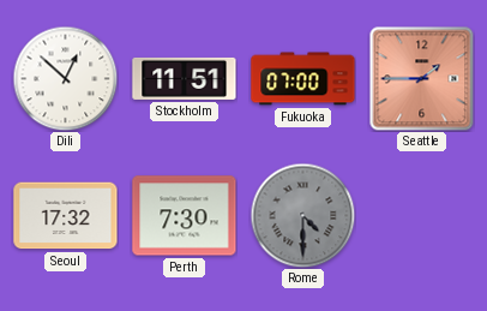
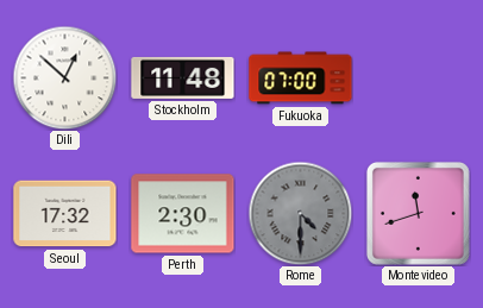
Stockholm: 11:51 -> 11:48 (183, 77)
Seattle: 1:45 -> none (421, 78)
Perth: 7:30 -> 2:30 (183, 214)
Montevideo: none -> 11:42 (418, 213)
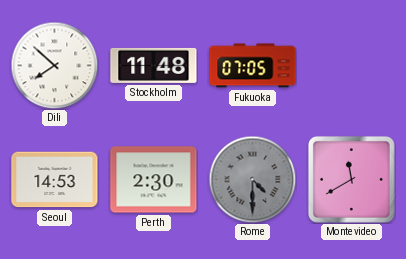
Dili: 12:52 -> 7:52 (54, 65)
Fukuoka: 07:00 -> 07:05 (253, 66)
Seoul: 17:32 -> 14:53 (55, 180)
Montevideo: 11:42 -> 11:40 (351, 179)
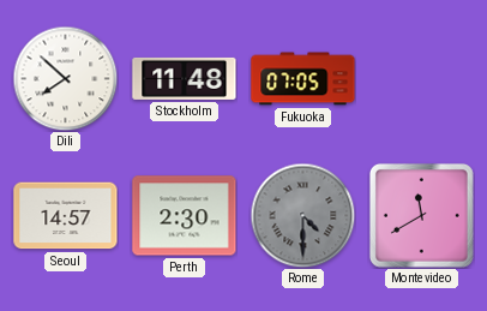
Seoul: 14:53 -> 14:57 (66, 216)
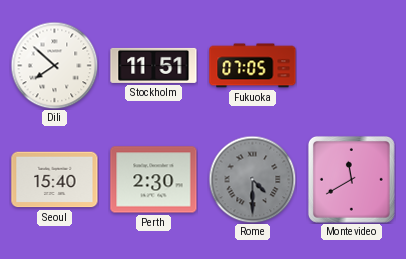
Stockholm: 11:48 -> 11:51 (154, 65)
Seoul: 14:57 -> 15:40 (55, 180)
